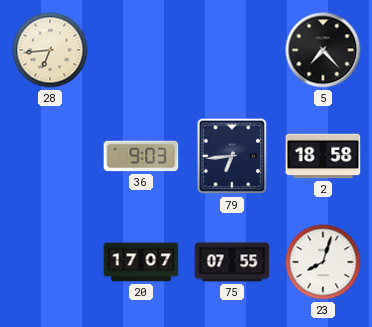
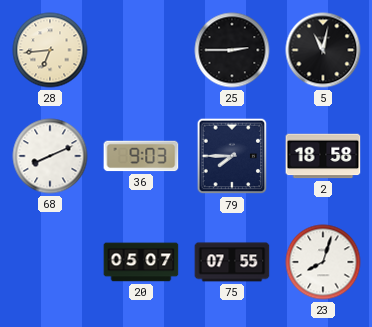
25: none -> 2:45 (232, 50)
5: 7:23 -> 11:02 (323, 50)
68: none -> 8:11 (50, 156)
79: 6:44 -> 7:45 (232, 156)
20: 17:07 -> 05:07 (141, 262)
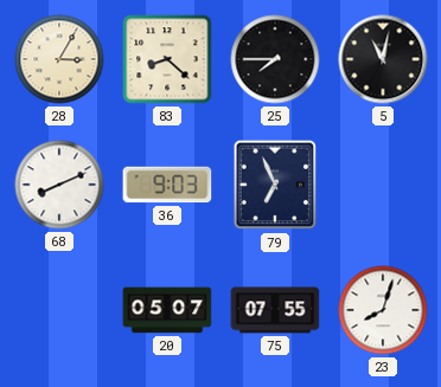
28: 6:44 -> 3:05 (59, 59)
83: none -> 8:22 (167, 59)
25: 2:45 -> 7:45 (275, 59)
79: 7:45 -> 6:56 (275, 185)
2: 18:58 -> none (323, 156)
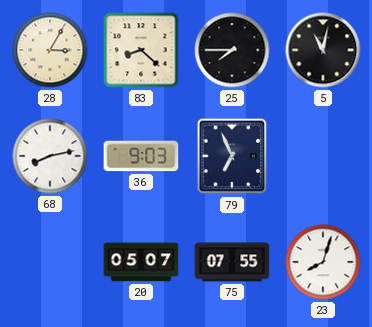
68: 8:11 -> 8:13 (50, 156)
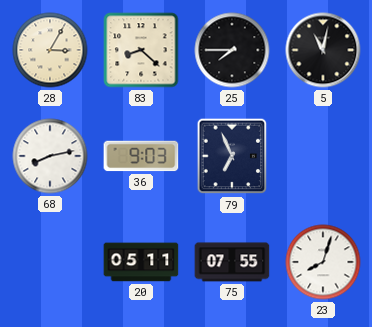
20: 05:07 -> 05:11 (141, 262)
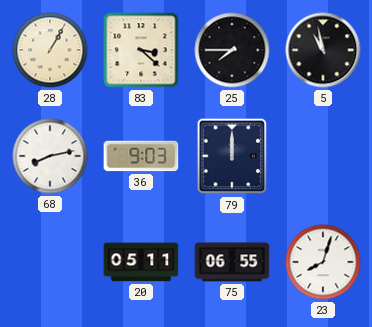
28: 3:05 -> 1:05 (50, 50)
83: 8:22 -> 3:22 (141, 50)
5: 11:02 -> 10:58 (323, 50)
79: 6:56 -> 12:00 (232, 156)
75: 07:55 -> 06:55 (232, 262)
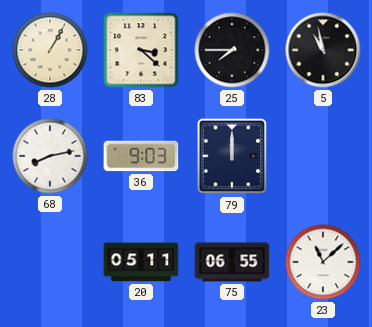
23: 8:03 -> 11:08 (323, 262)
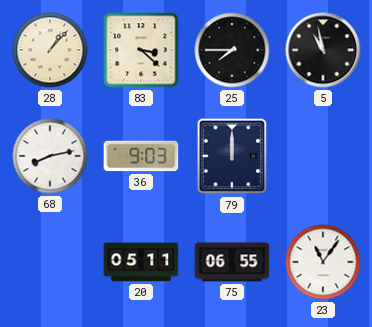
28: 1:05 -> 1:07 (50, 50)
23: 11:08 -> 11:06 (323, 262)
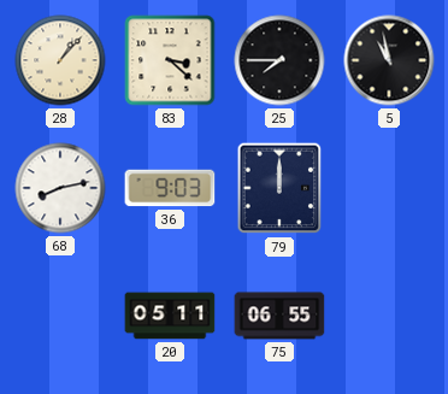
23: 11:06 -> none (323, 262)
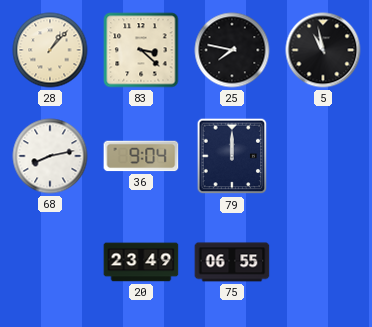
25: 7:45 -> 7:47 (232, 50)
36: 9:03 -> 9:04 (141, 156)
20: 05:11 -> 23:49 (141, 262)
